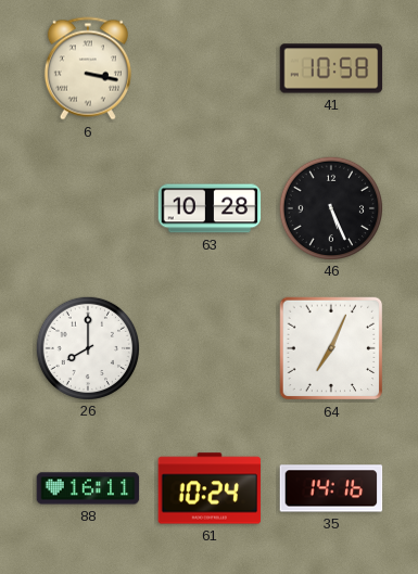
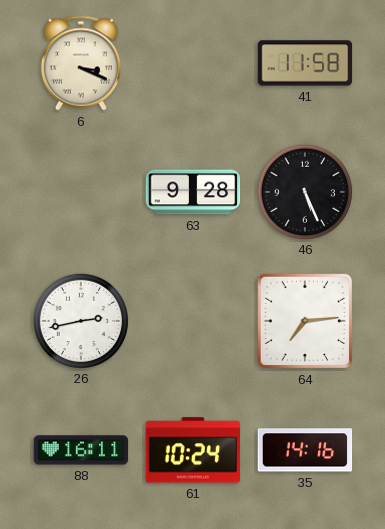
6: 3:17 -> 3:19 (81, 63)
41: 10:58 -> 11:58 (305, 63)
63: 10:28 -> 9:28 (193, 192)
26: 8:00 -> 2:43 (80, 320)
64: 7:04 -> 7:14 (305, 321)
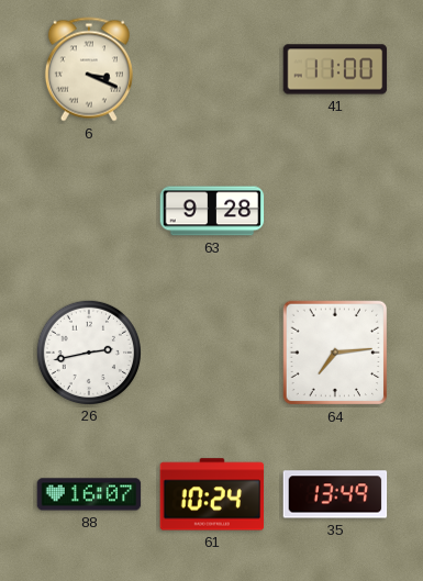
41: 11:58 -> 11:00 (335, 69)
46: 5:26 -> none (304, 191)
88: 16:11 -> 16:07 (89, 494)
35: 14:16 -> 13:49 (335, 494)
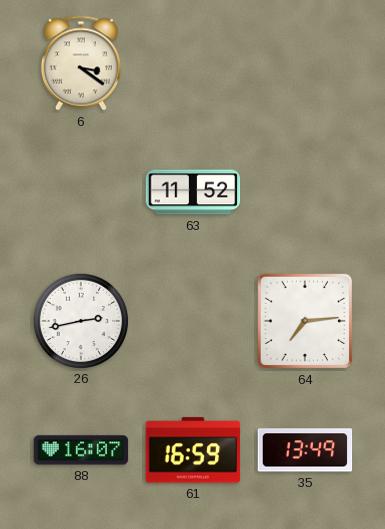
6: 3:19 -> 3:21 (81, 63)
41: 11:00 -> none (335, 69)
63: 9:28 -> 11:52 (193, 192)
61: 10:24 -> 16:59 (193, 450)
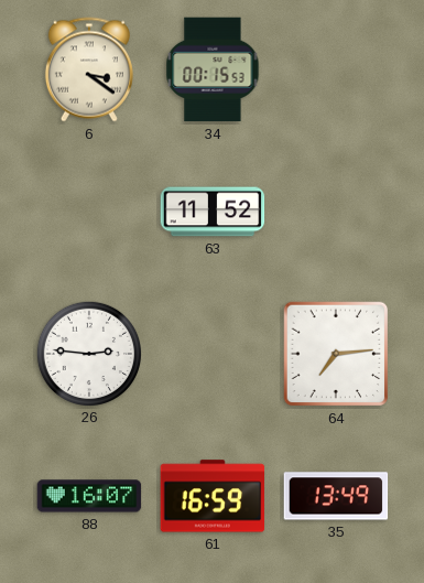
34: none -> 00:15 (213, 69)
26: 2:43 -> 2:46 (88, 353)
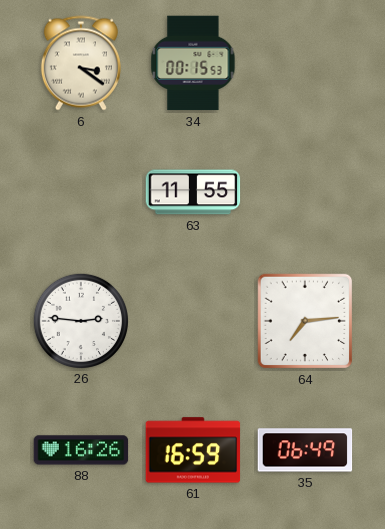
63: 11:52 -> 11:55 (193, 192)
88: 16:07 -> 16:26 (81, 450)
35: 13:49 -> 06:49 (305, 450)
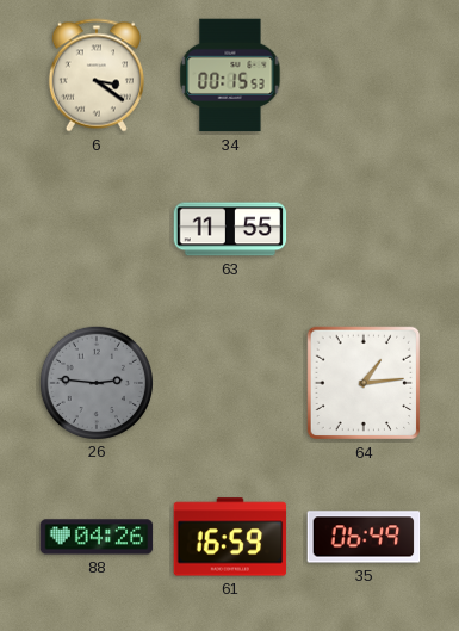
26 dial: white -> grey (95, 382)
64: 7:14 -> 1:14 (364, 383)
88: 16:26 -> 04:26 (97, 537)
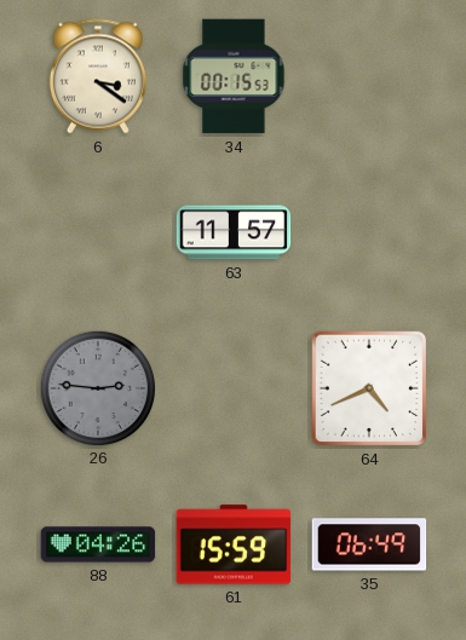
63: 11:55 -> 11:57 (234, 232)
64: 1:14 -> 4:41 (369, 388)
61: 16:59 -> 15:59 (234, 544)
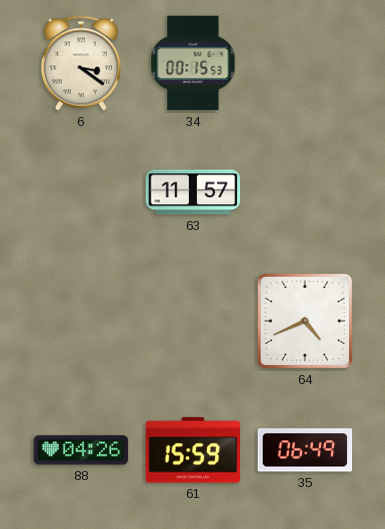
26: 2:46 -> none (97, 387)
